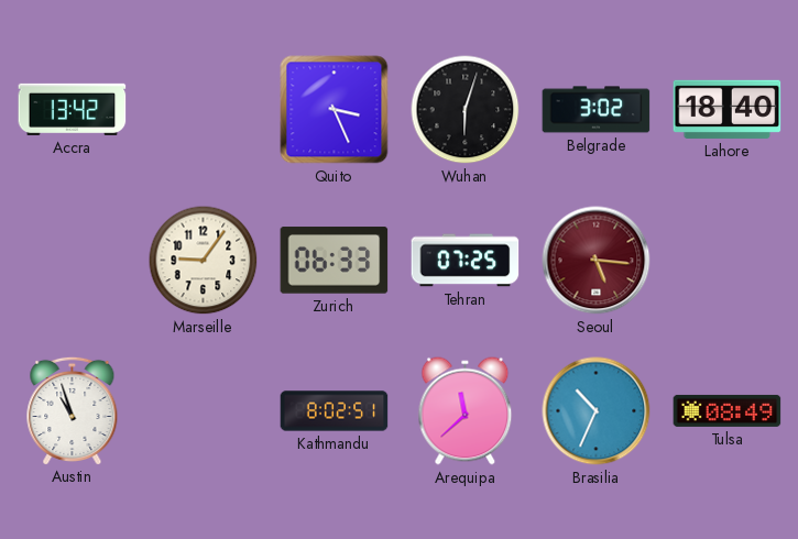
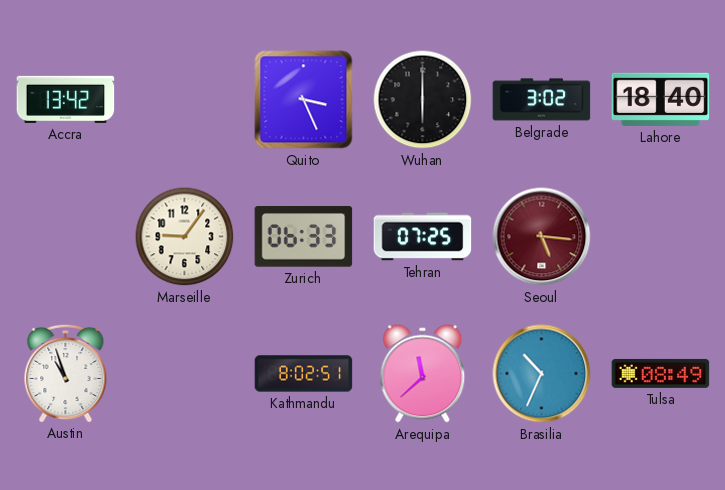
Wuhan: 6:03 -> 6:00 (423, 100)
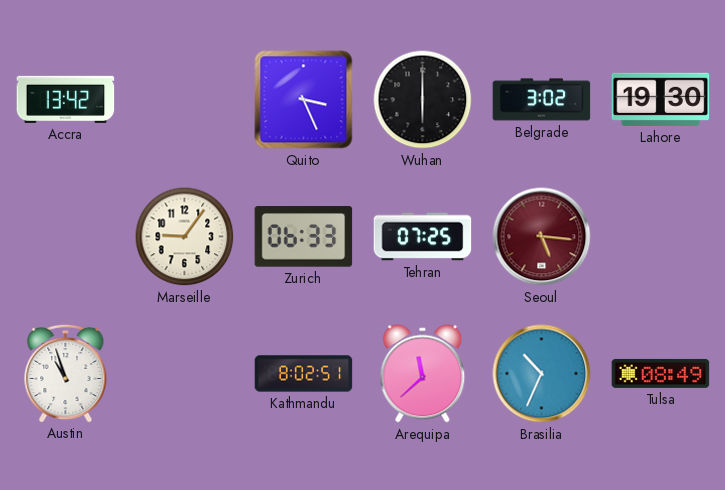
Lahore: 18:40 -> 19:30 (661, 99)
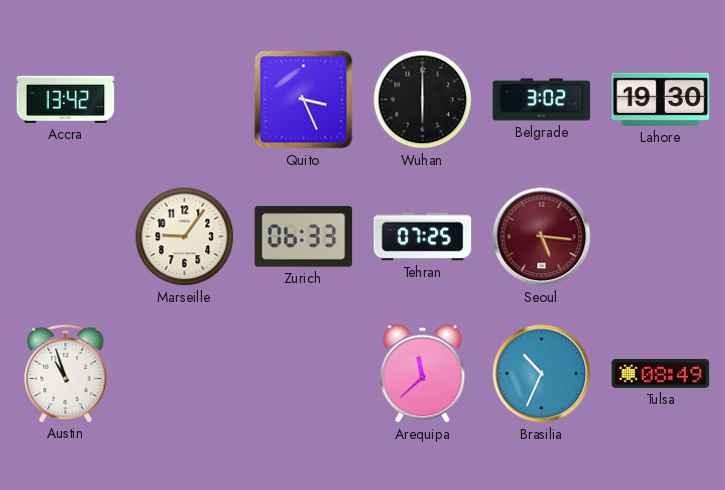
Kathmandu: 8:02 -> none (304, 374)
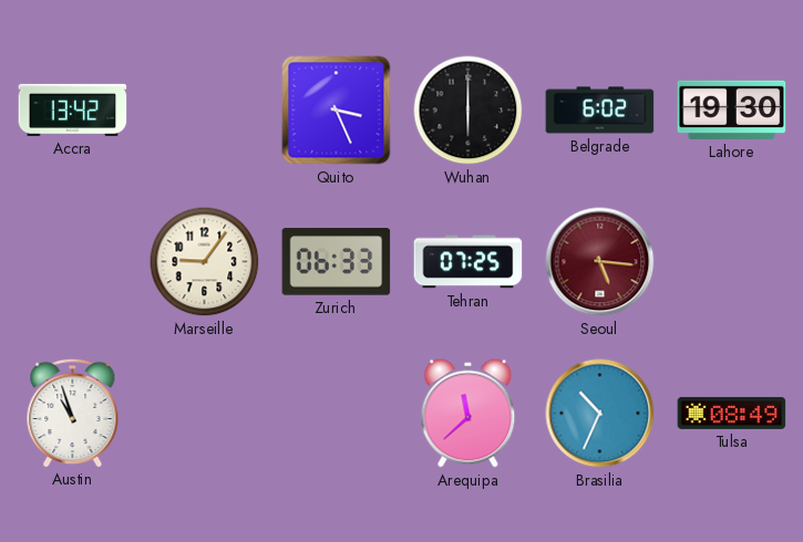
Belgrade: 3:02 -> 6:02 (600, 111)
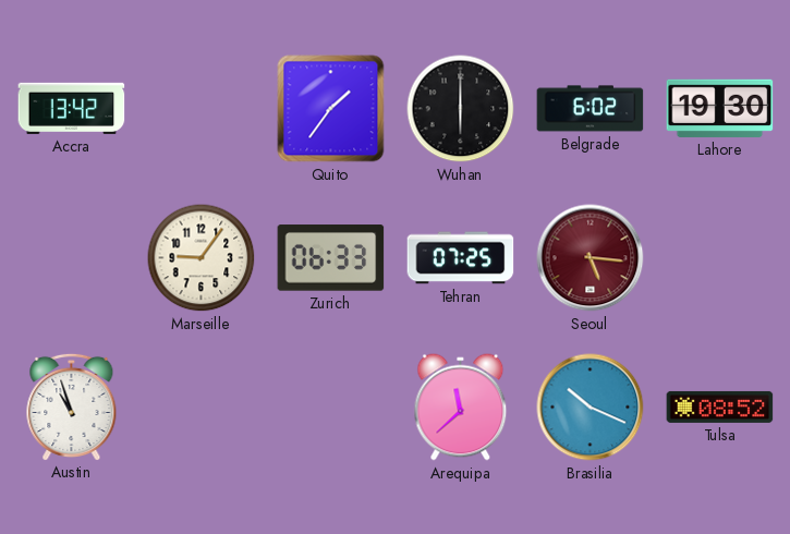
Quito: 3:26 -> 1:36 (331, 109)
Brasilia: 10:34 -> 10:19 (591, 408)
Tulsa: 08:49 -> 08:52 (720, 406)
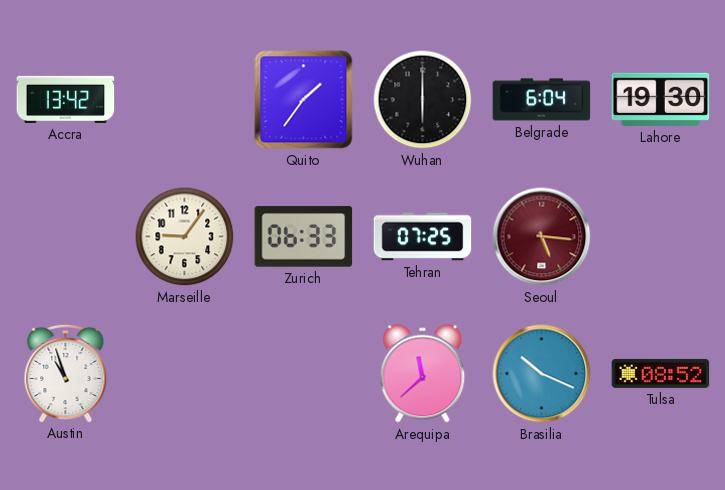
Belgrade: 6:02 -> 6:04 (542, 100)
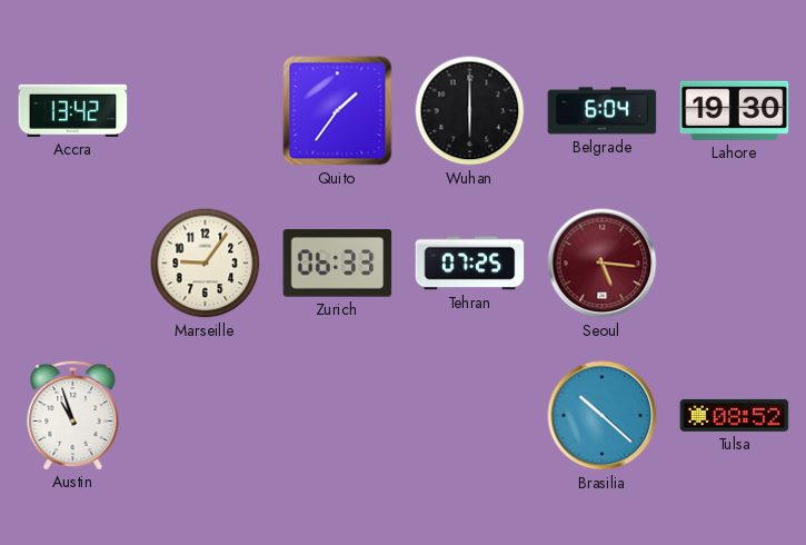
Arequipa: 11:38 -> none (423, 374)
Brasilia: 10:19 -> 10:22 (603, 416)
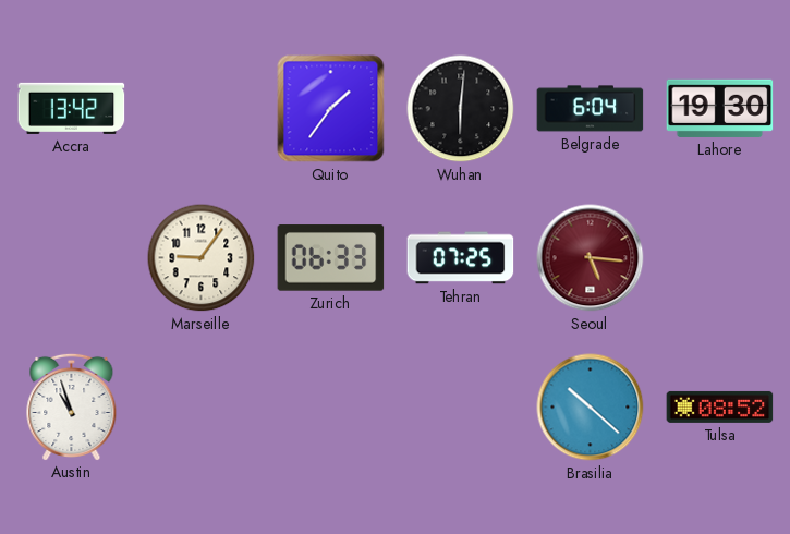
Wuhan: 6:00 -> 6:01 (461, 109)
